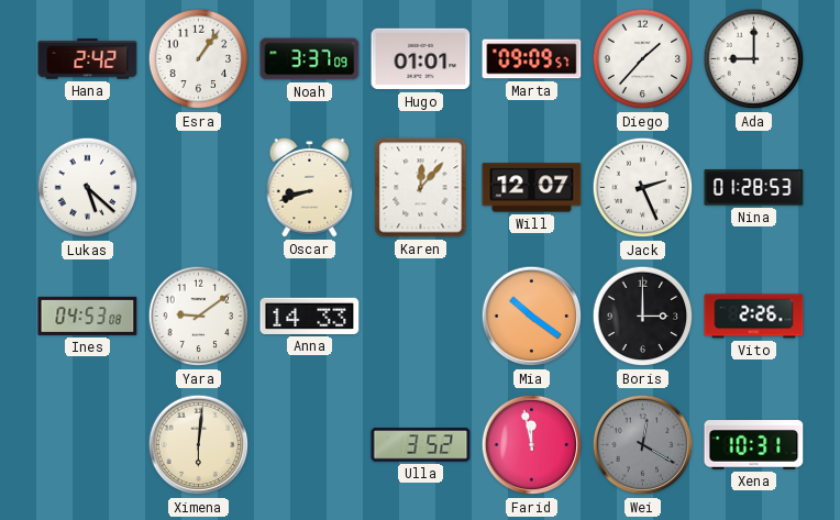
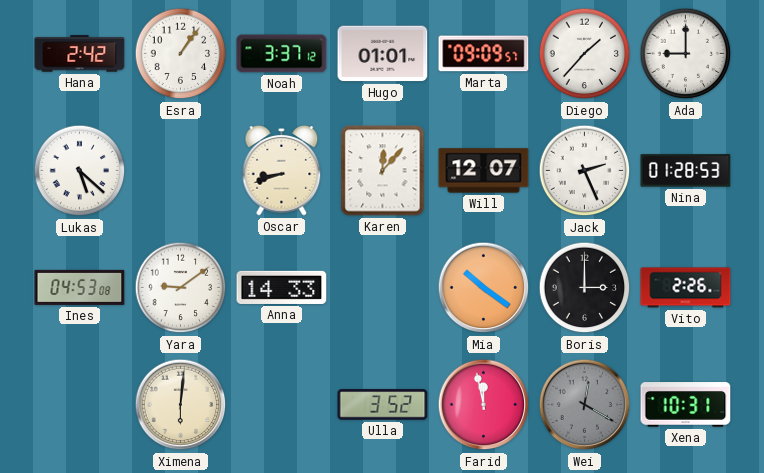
Noah: 3:37:09 -> 3:37:12 (282, 54)
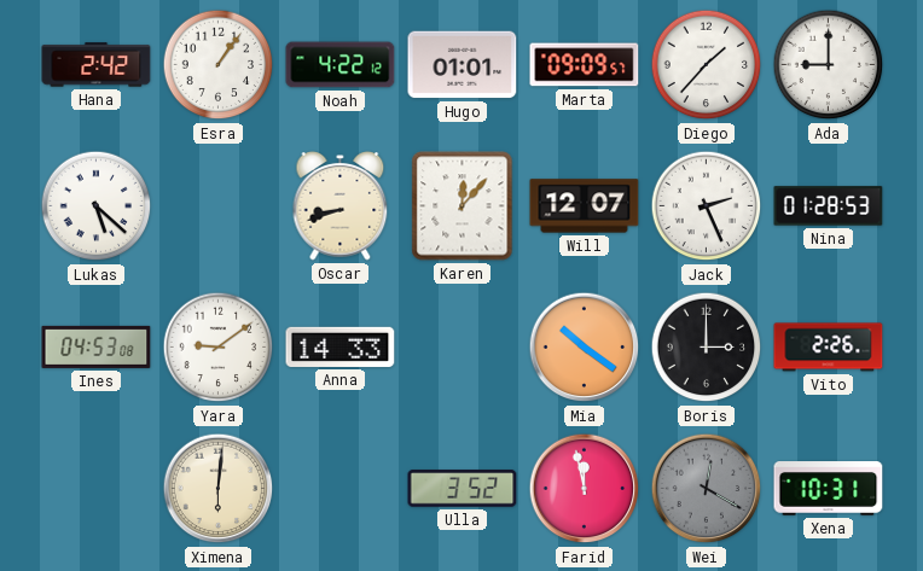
Noah: 3:37 -> 4:22 (341, 65)
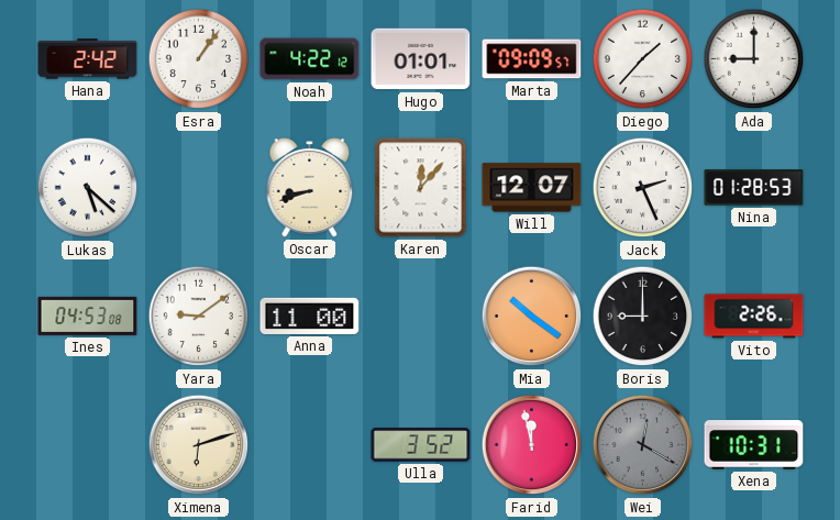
Anna: 14:33 -> 11:00 (310, 316)
Boris: 3:00 -> 9:00 (643, 317)
Ximena: 6:01 -> 6:12 (199, 445)
